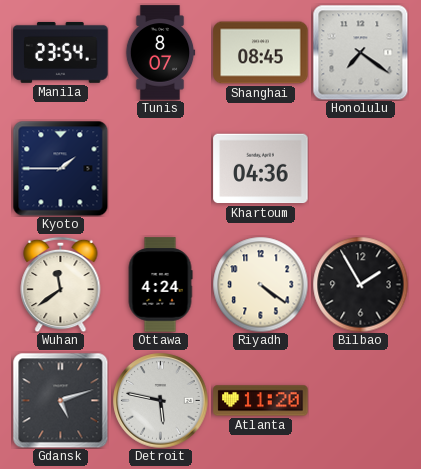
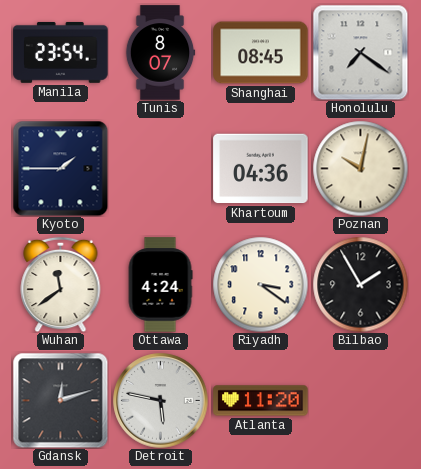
Poznan: none -> 10:02 (360, 168)
Riyadh: 4:21 -> 3:21 (260, 284)
Gdansk: 5:12 -> 12:12 (60, 400)
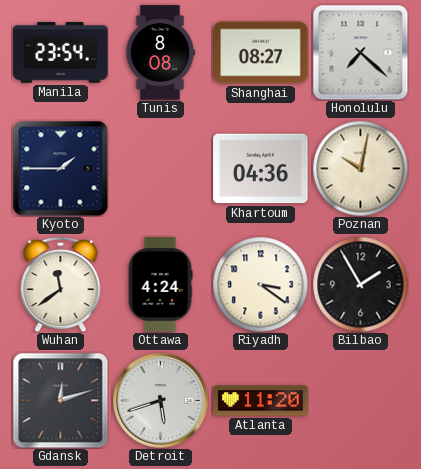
Tunis: 8:07 -> 8:08 (160, 53)
Shanghai: 08:45 -> 08:27 (261, 53)
Honolulu: 7:21 -> 7:22 (360, 52)
Detroit: 5:47 -> 5:42 (161, 401)
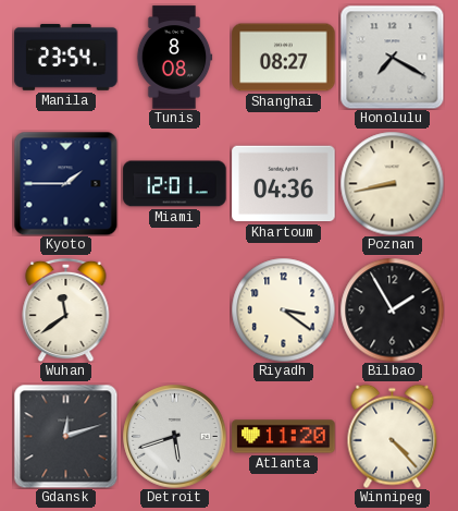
Honolulu: 7:22 -> 7:20 (392, 57)
Miami: none -> 12:01 (175, 184)
Poznan: 10:02 -> 8:43 (392, 183)
Ottawa: 4:24 -> none (160, 285)
Winnipeg: none -> 4:23 (393, 436)
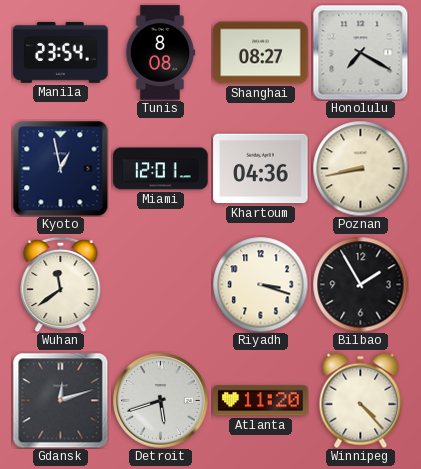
Kyoto: 1:45 -> 12:58 (60, 168)
Riyadh: 3:21 -> 3:18 (260, 284)
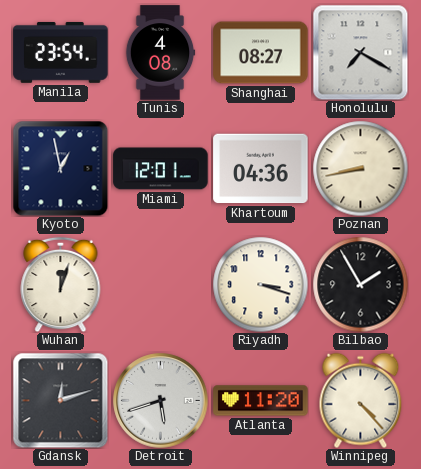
Tunis: 8:08 -> 4:08 (160, 53)
Wuhan: 11:39 -> 12:03 (61, 284)
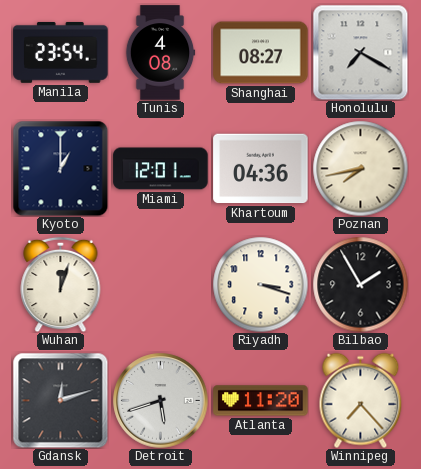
Kyoto: 12:58 -> 1:00 (60, 168)
Poznan: 8:43 -> 7:43 (360, 168)
Winnipeg: 4:23 -> 7:23 (361, 400)
